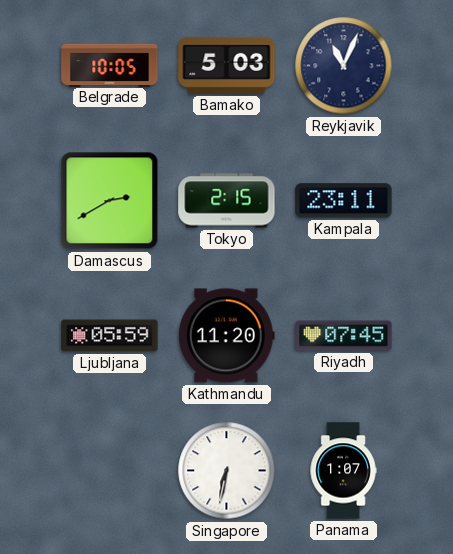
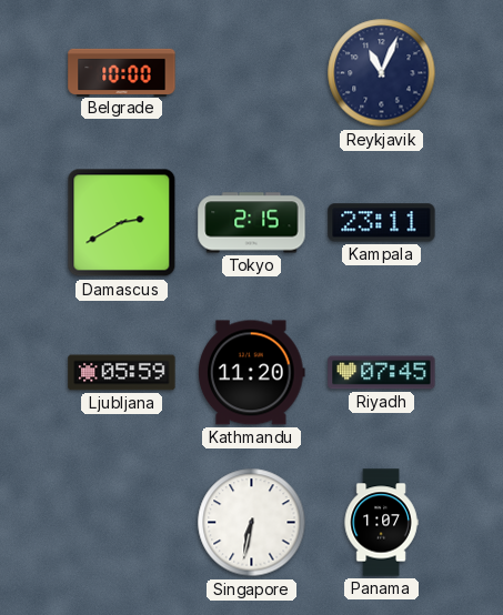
Belgrade: 10:05 -> 10:00 (122, 72)
Bamako: 5:03 -> none (227, 65)
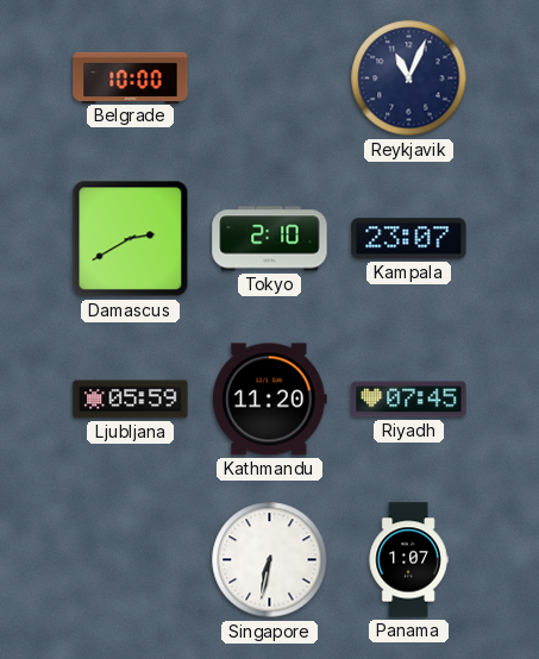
Tokyo: 2:15 -> 2:10 (270, 239)
Kampala: 23:11 -> 23:07 (409, 239)
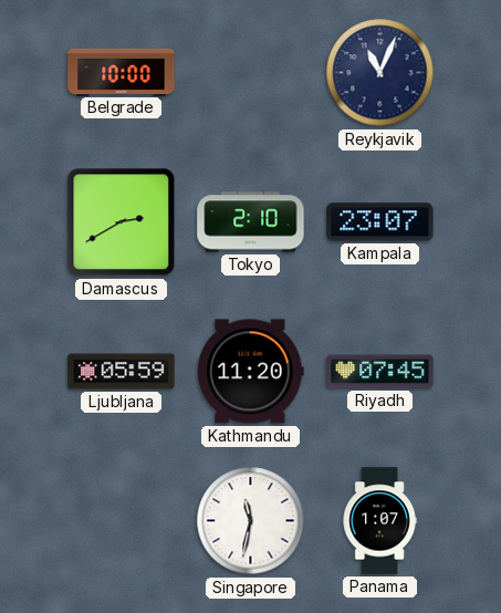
Singapore: 6:32 -> 11:32 (251, 521)
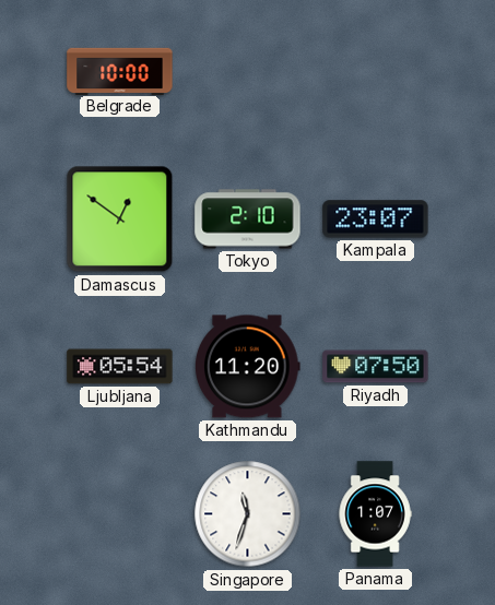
Reykjavik: 11:04 -> none (380, 73)
Damascus: 2:40 -> 12:51 (120, 220)
Ljubljana: 05:59 -> 05:54 (120, 367)
Riyadh: 07:45 -> 07:50 (376, 367)
Singapore: 11:32 -> 11:33 (248, 514)
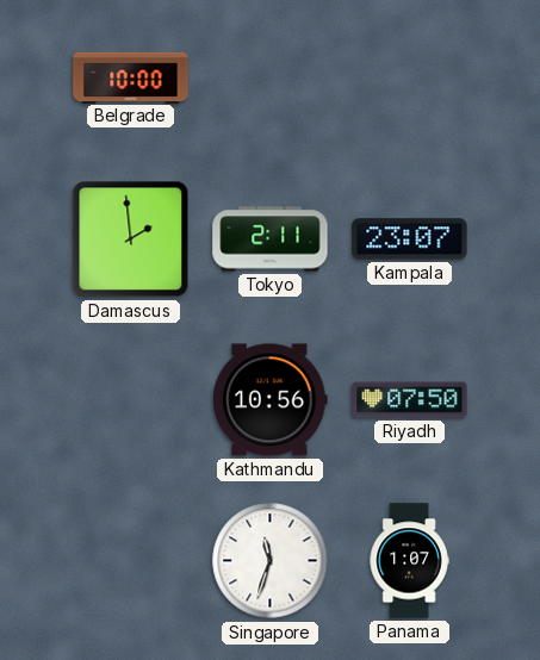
Damascus: 12:51 -> 1:59 (131, 239)
Tokyo: 2:10 -> 2:11 (271, 239)
Ljubljana: 05:54 -> none (120, 367)
Kathmandu: 11:20 -> 10:56 (271, 400)
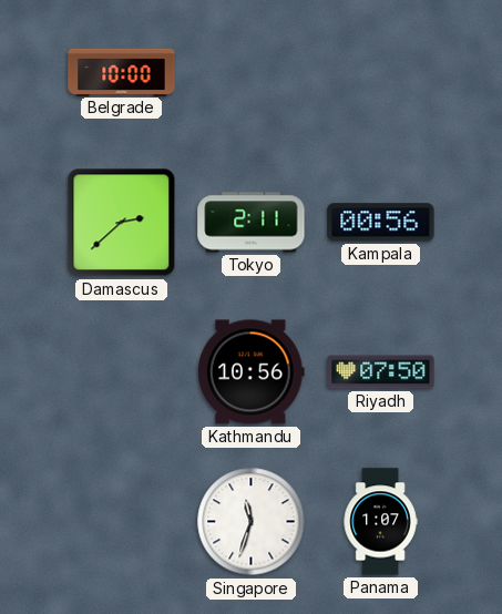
Damascus: 1:59 -> 2:38 (122, 223)
Kampala: 23:07 -> 00:56 (381, 223)
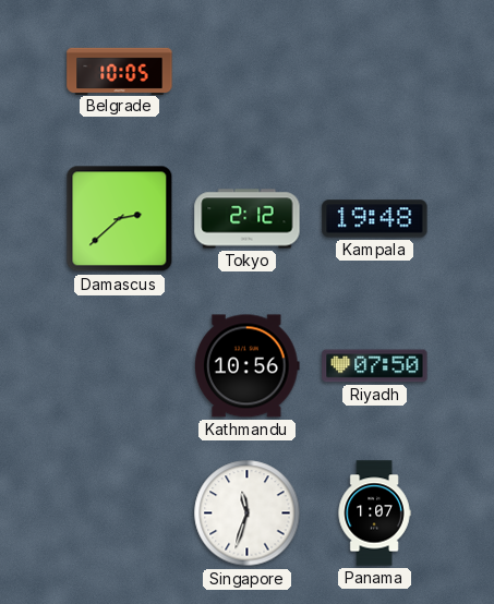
Belgrade: 10:00 -> 10:05 (120, 71)
Tokyo: 2:11 -> 2:12 (248, 219)
Kampala: 00:56 -> 19:48 (375, 219)
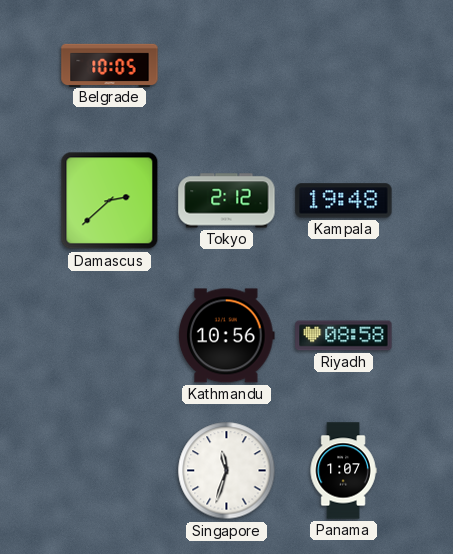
Riyadh: 07:50 -> 08:58 (344, 336)
